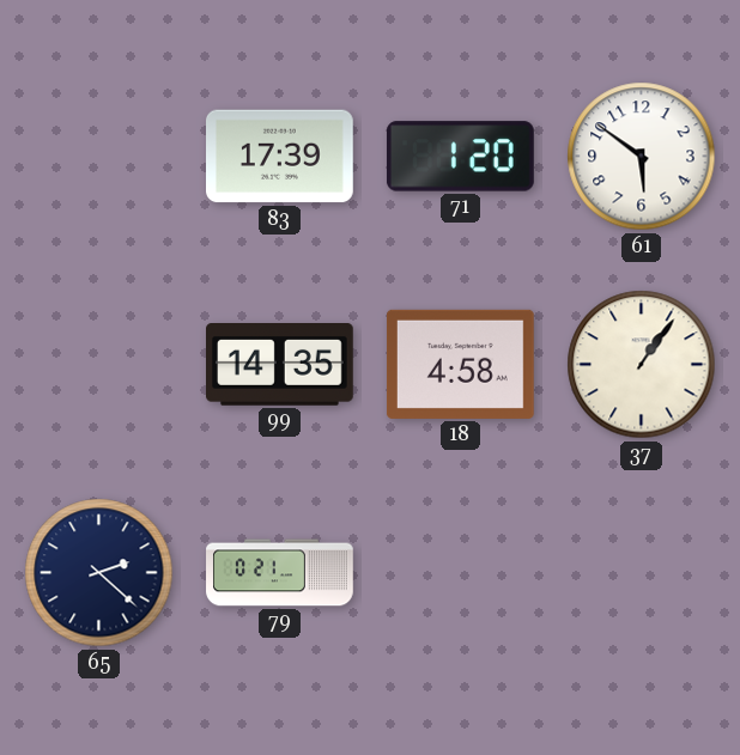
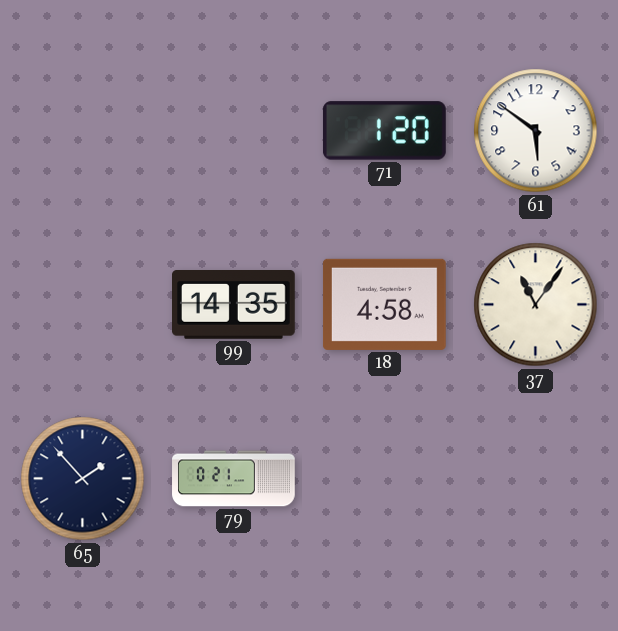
83: 17:39 -> none (280, 157)
37: 1:06 -> 11:06 (536, 305)
65: 2:22 -> 1:53 (83, 479)
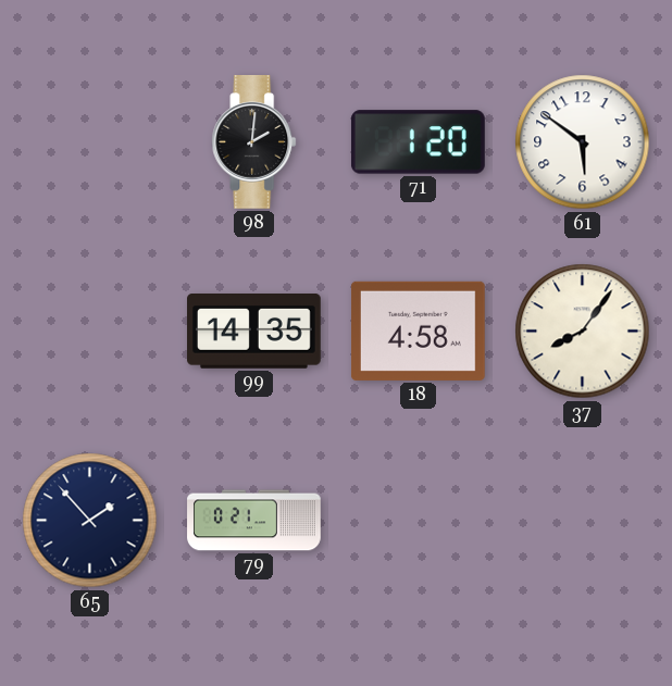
98: none -> 2:01 (254, 142)
37: 11:06 -> 8:06 (583, 332)
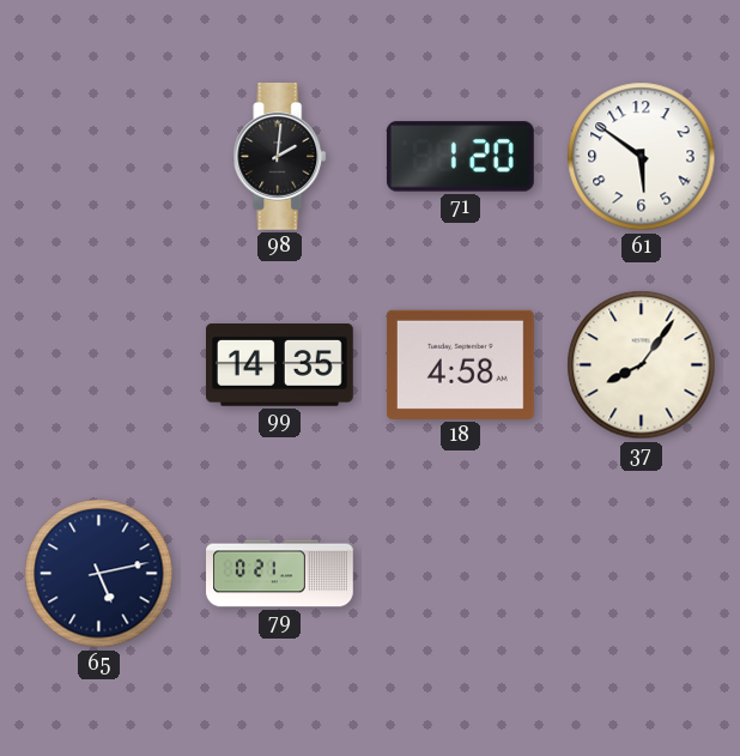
65: 1:53 -> 5:13 (99, 574)
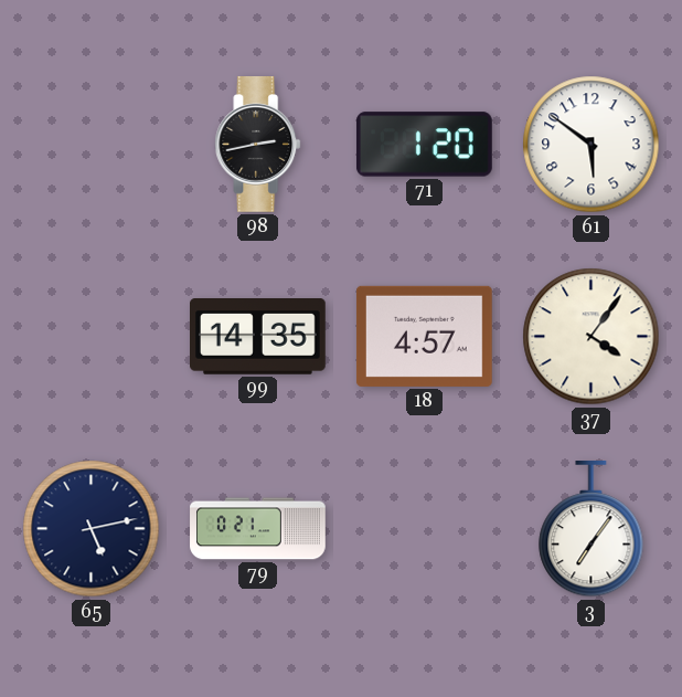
98: 2:01 -> 2:43 (258, 145)
18: 4:58 -> 4:57 (424, 336)
37: 8:06 -> 4:06 (592, 337)
3: none -> 7:06 (592, 529)
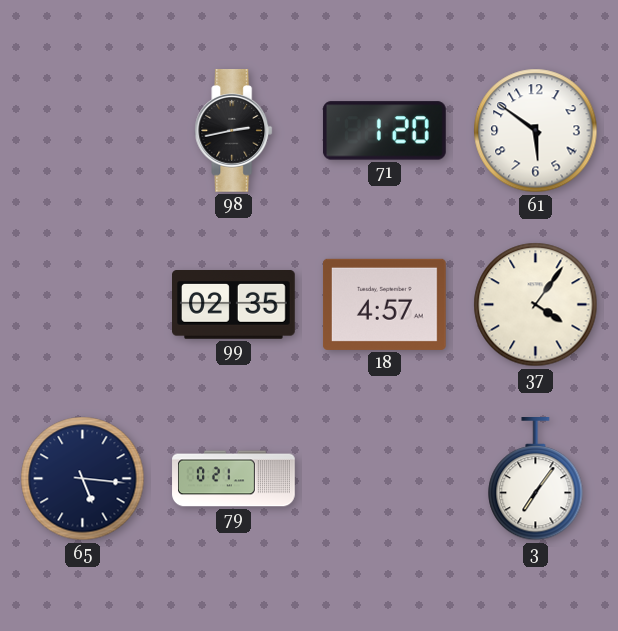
99: 14:35 -> 02:35 (234, 305)
65: 5:13 -> 5:16 (83, 479)
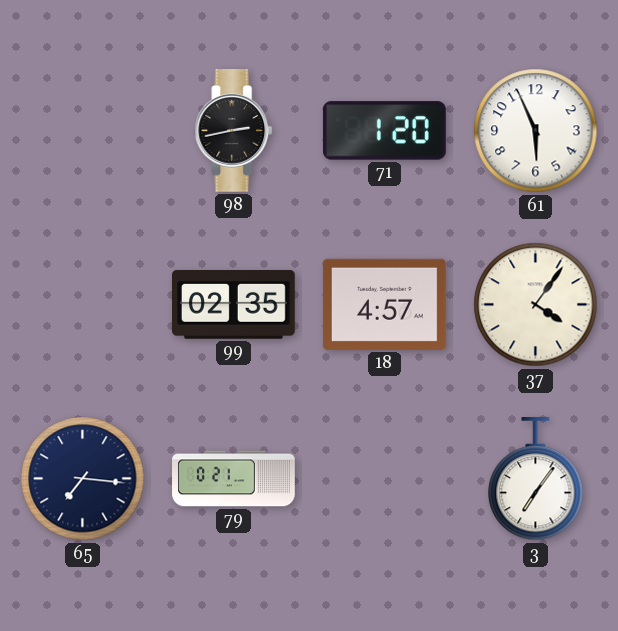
61: 5:51 -> 5:56 (536, 131)
65: 5:16 -> 7:16 (83, 479)
